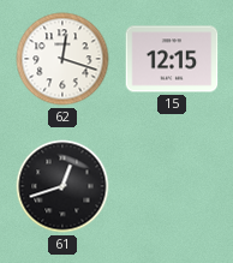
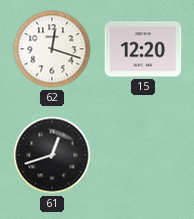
15: 12:15 -> 12:20 (143, 49)
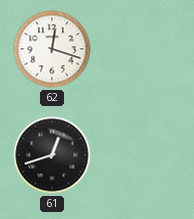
15: 12:20 -> none (143, 49)
